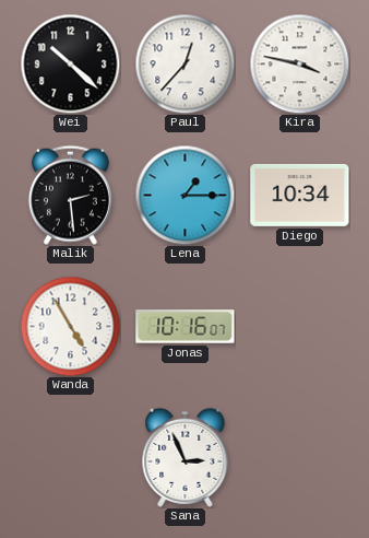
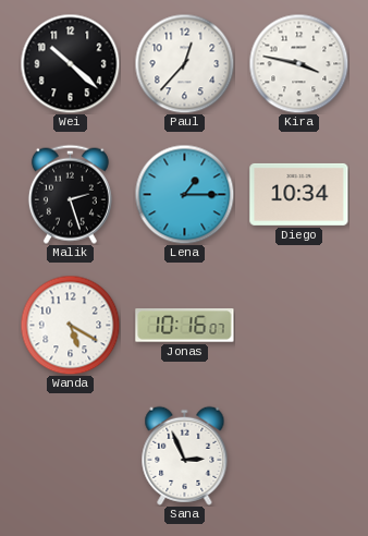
Malik: 2:29 -> 2:27 (70, 194)
Wanda: 4:55 -> 5:20 (70, 325)
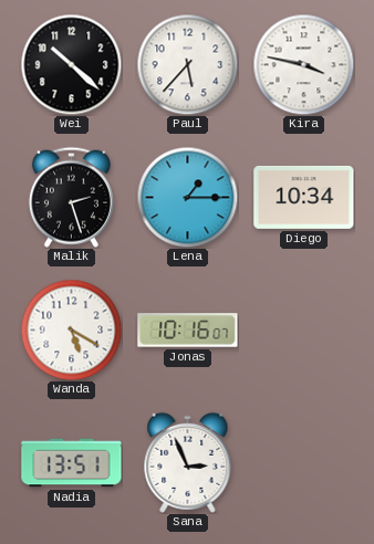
Paul: 12:37 -> 5:37 (187, 64)
Nadia: none -> 13:51 (72, 463)
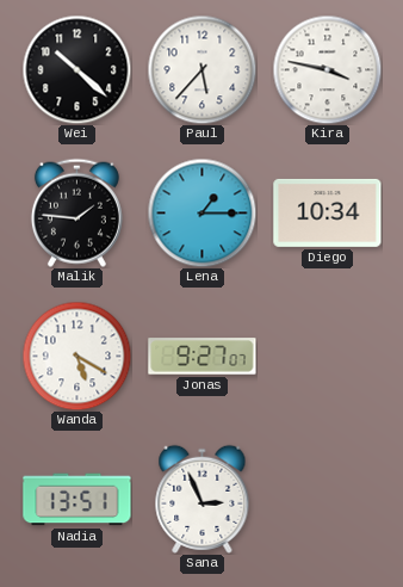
Malik: 2:27 -> 1:46 (76, 212)
Jonas: 10:16 -> 9:27 (203, 357)
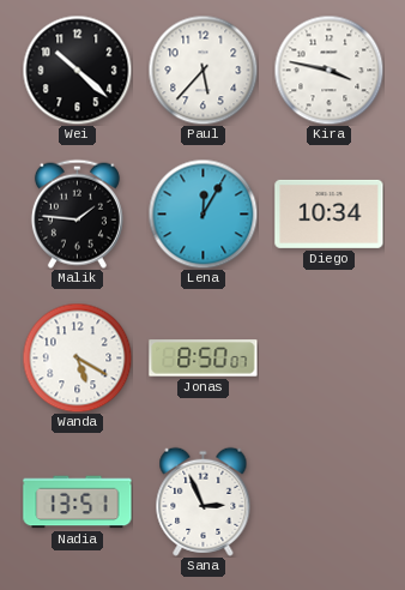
Lena: 1:15 -> 12:05 (202, 213)
Jonas: 9:27 -> 8:50 (204, 359)
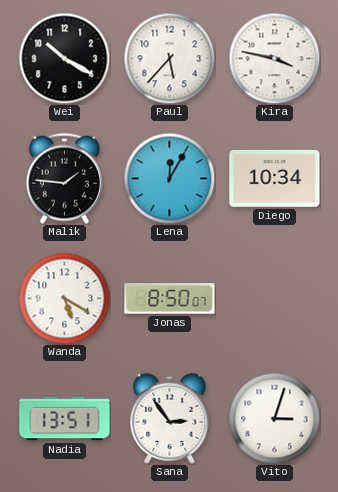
Wei: 10:22 -> 10:20 (64, 58)
Sana: 2:56 -> 2:54 (170, 418)
Vito: none -> 3:03 (274, 418)
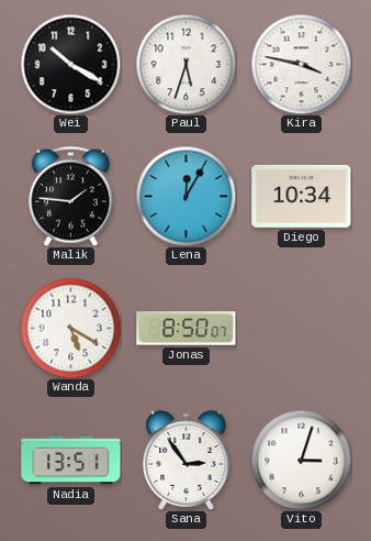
Paul: 5:37 -> 5:33 (185, 64)
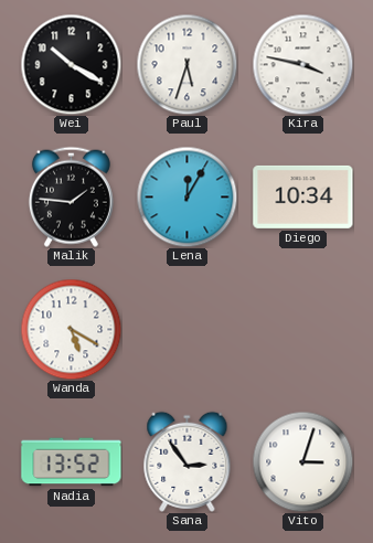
Jonas: 8:50 -> none (187, 329)
Nadia: 13:51 -> 13:52 (72, 462)
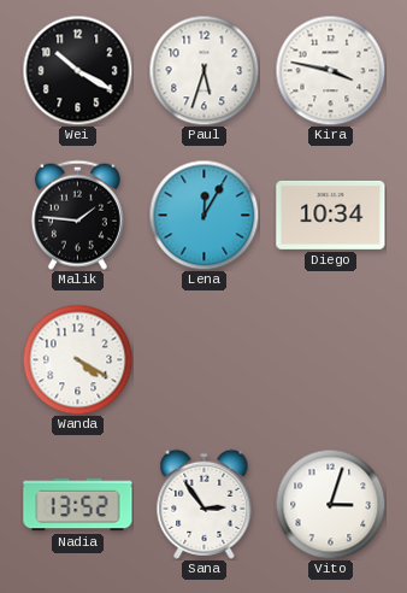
Wanda: 5:20 -> 4:20 (77, 359)
